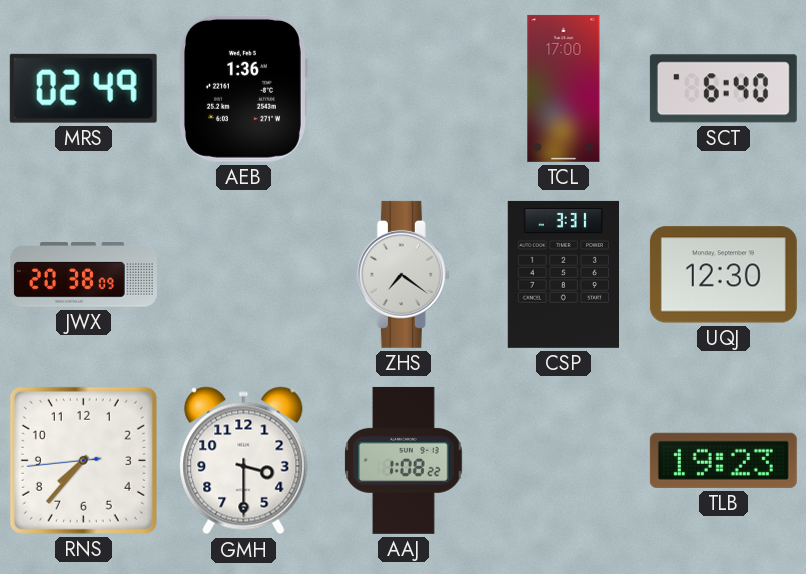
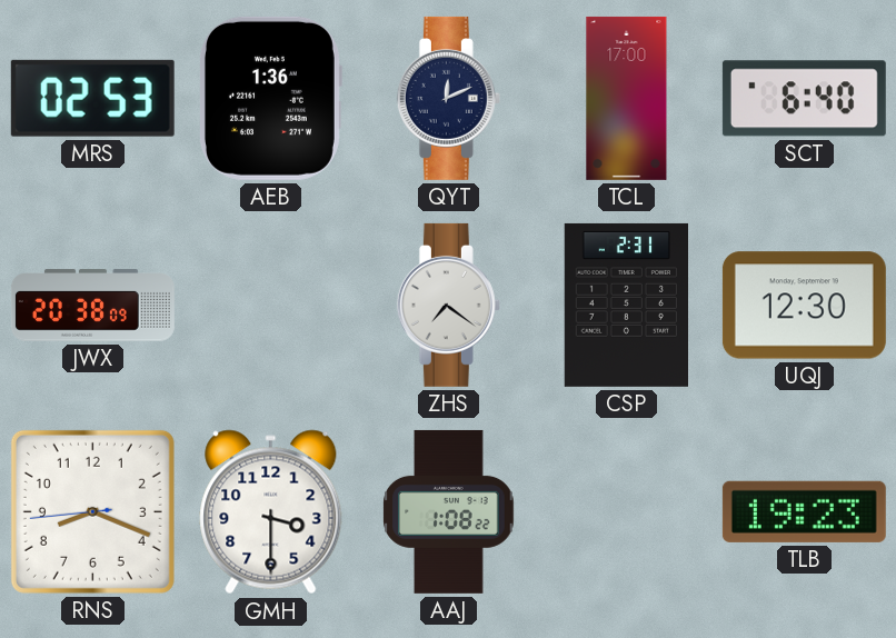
MRS: 02:49 -> 02:53 (92, 98)
QYT: none -> 12:11 (448, 98)
CSP: 3:31 -> 2:31 (626, 305)
RNS: 7:36 -> 8:18 (92, 511)
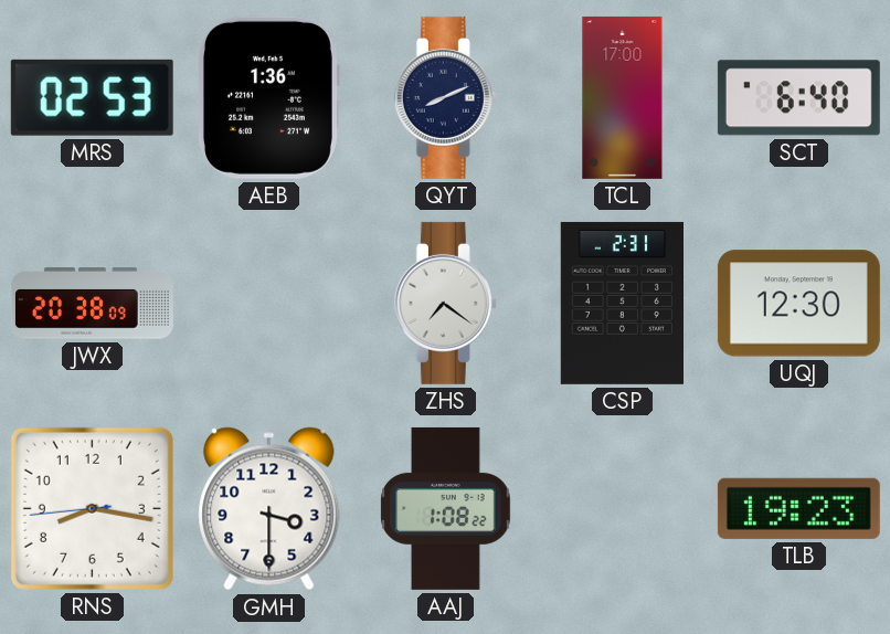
QYT: 12:11 -> 8:11 (445, 97)
RNS: 8:18 -> 8:16 (92, 508)
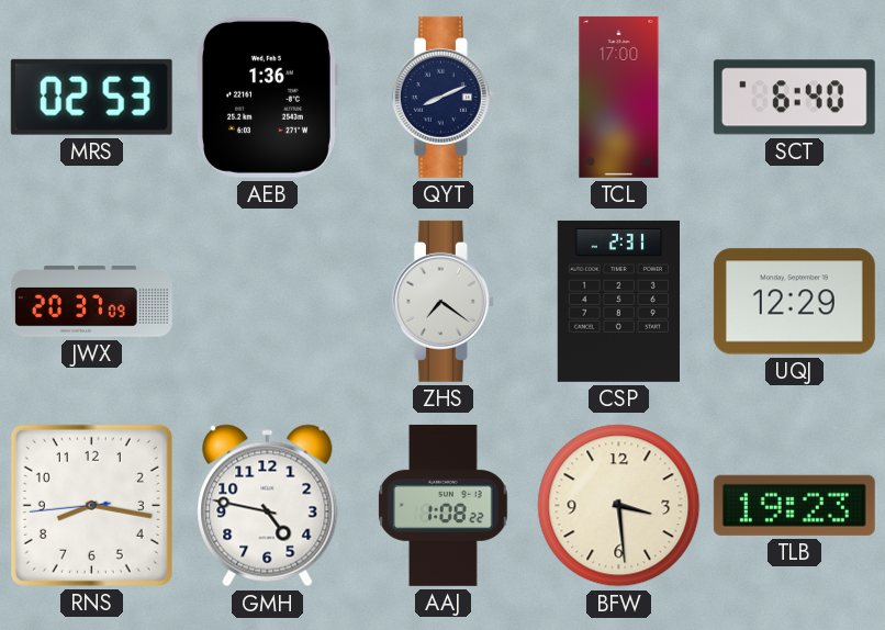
JWX: 20:38 -> 20:37 (91, 302)
UQJ: 12:30 -> 12:29 (794, 302)
GMH: 3:30 -> 4:47 (268, 506)
BFW: none -> 3:29 (619, 506)
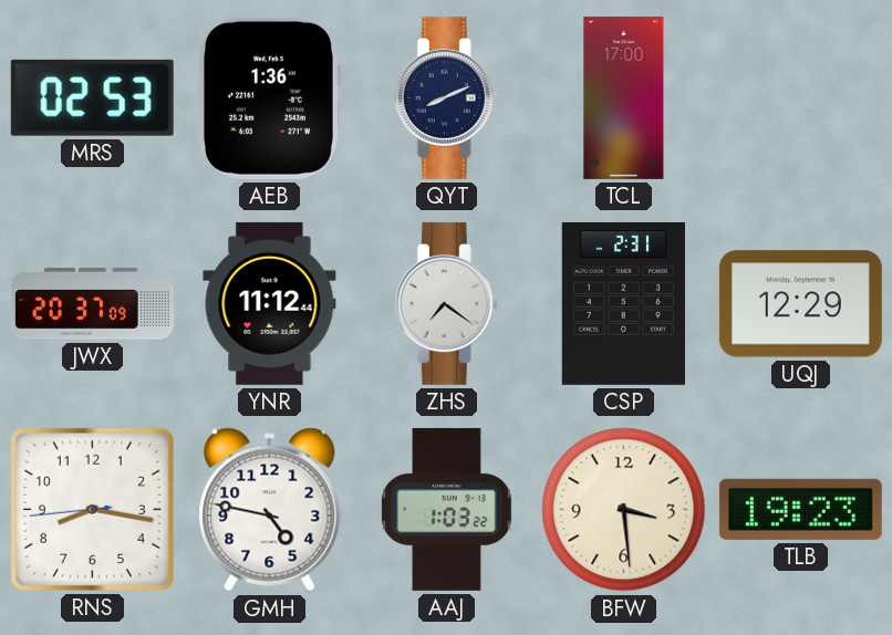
SCT: 6:40 -> none (794, 98)
YNR: none -> 11:12 (270, 303)
AAJ: 1:08 -> 1:03 (447, 509)
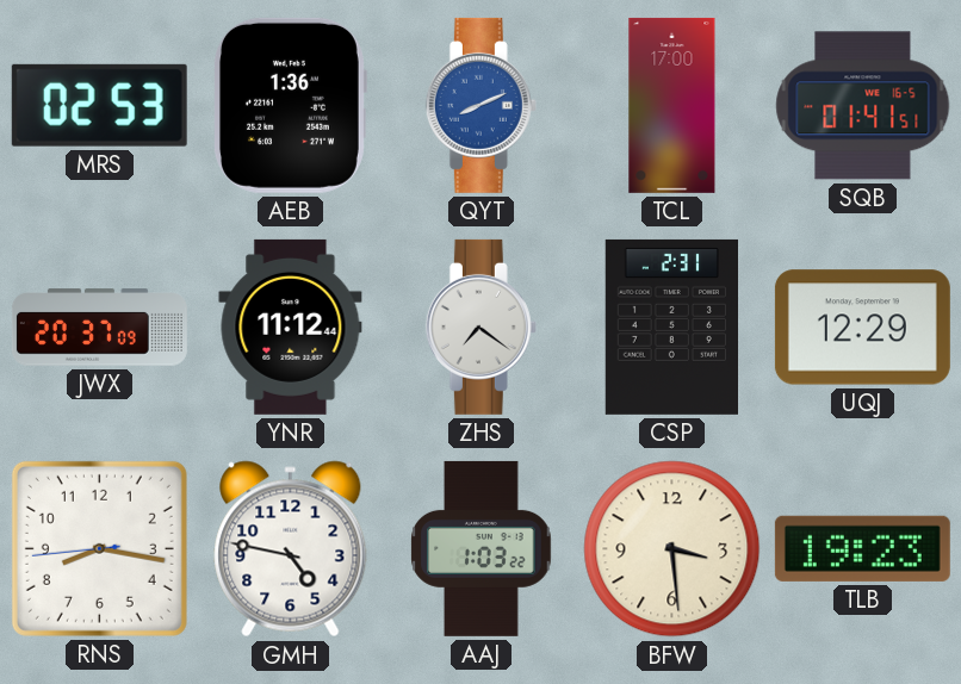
QYT dial: navy -> blue (480, 105)
SQB: none -> 01:41 (863, 106)
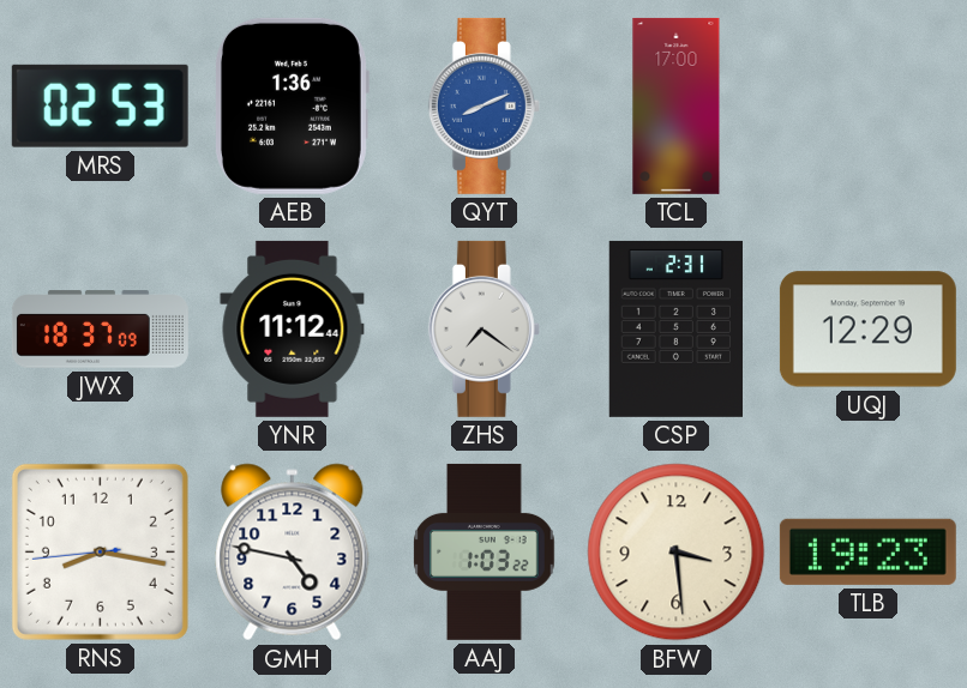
SQB: 01:41 -> none (863, 106)
JWX: 20:37 -> 18:37 (100, 330)
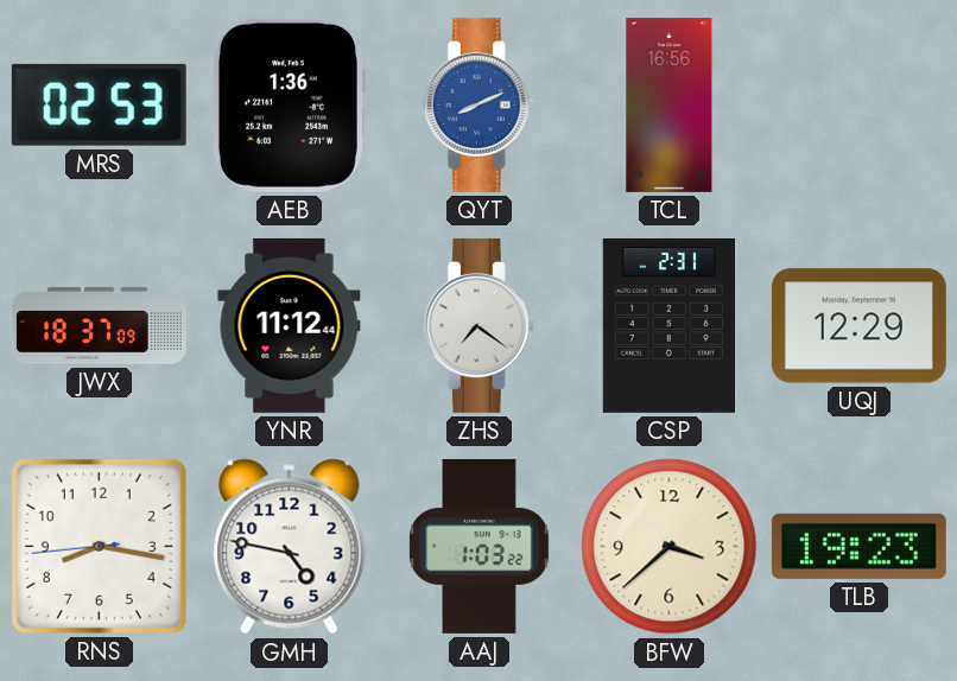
TCL: 17:00 -> 16:56 (670, 104)
BFW: 3:29 -> 3:38 (670, 547)
